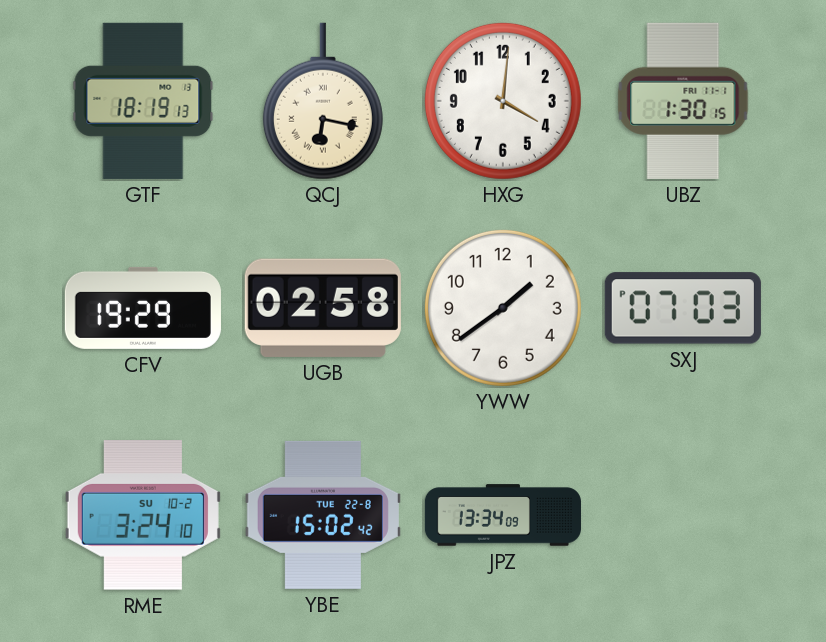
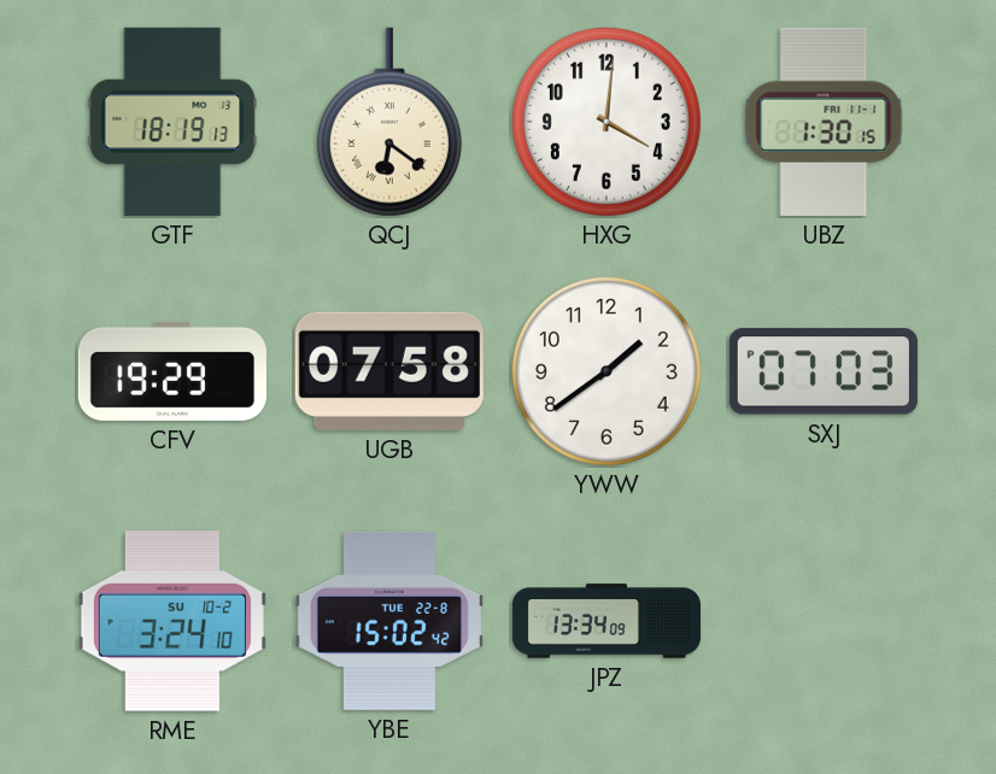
QCJ: 6:17 -> 6:21 (389, 122)
UGB: 02:58 -> 07:58 (389, 371)
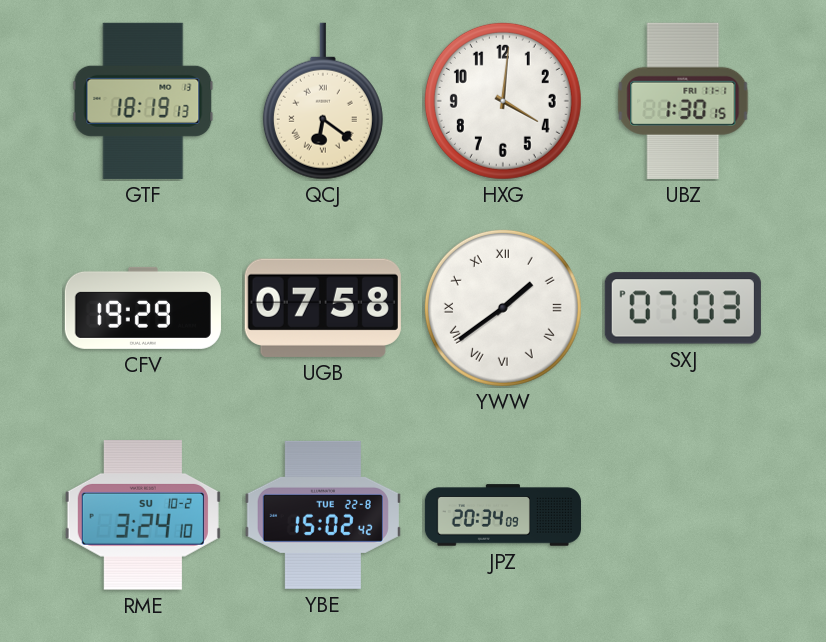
YWW numerals: Arabic -> Roman (503, 308)
JPZ: 13:34 -> 20:34 (503, 515)
